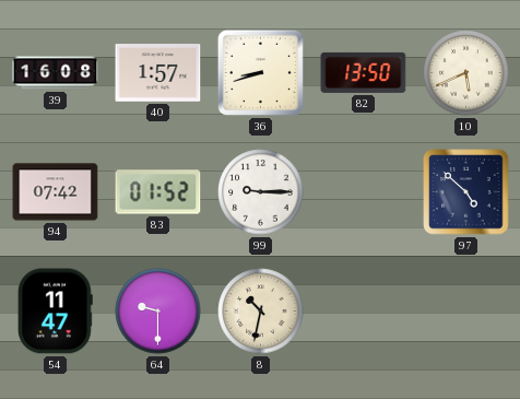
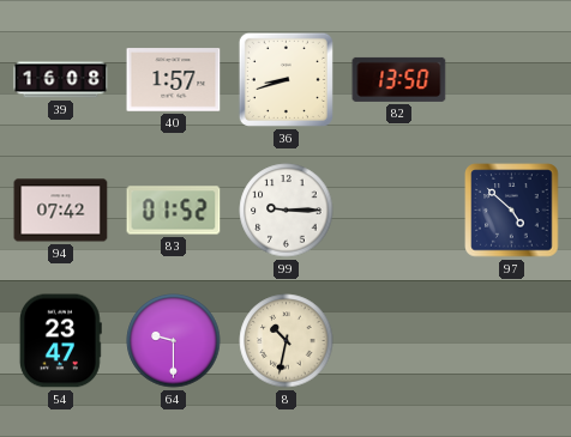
10: 5:41 -> none (466, 73)
54: 11:47 -> 23:47 (60, 341)
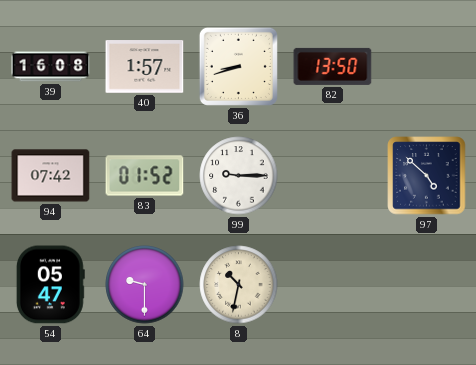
54: 23:47 -> 05:47 (50, 285)
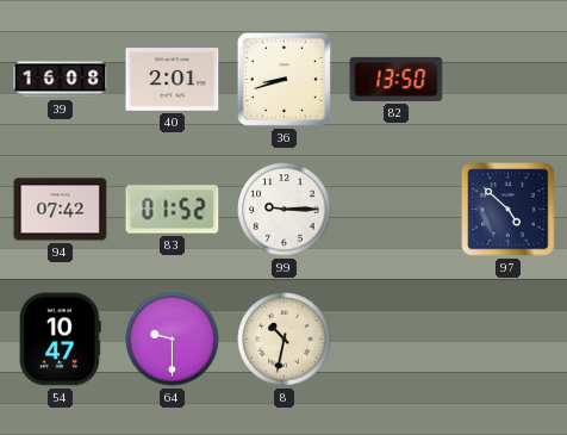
40: 1:57 -> 2:01 (173, 80)
54: 05:47 -> 10:47 (60, 340)
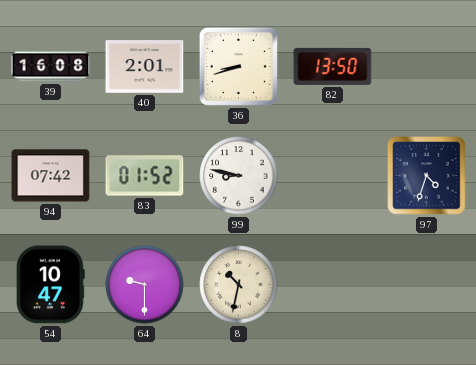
99: 9:15 -> 8:47 (239, 176)
97: 4:52 -> 4:33 (427, 176)
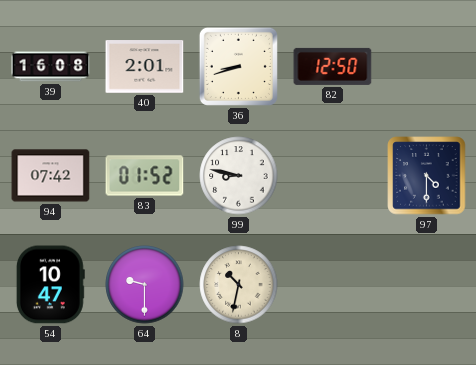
82: 13:50 -> 12:50 (333, 66)
97: 4:33 -> 4:30 (427, 176)
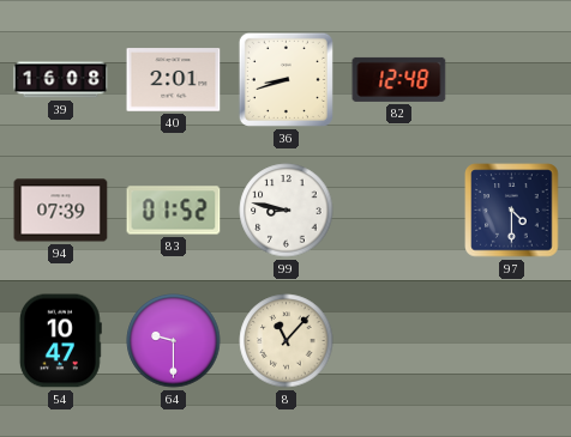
82: 12:50 -> 12:48 (399, 79)
94: 07:42 -> 07:39 (61, 211)
8: 10:32 -> 11:07 (287, 341)
